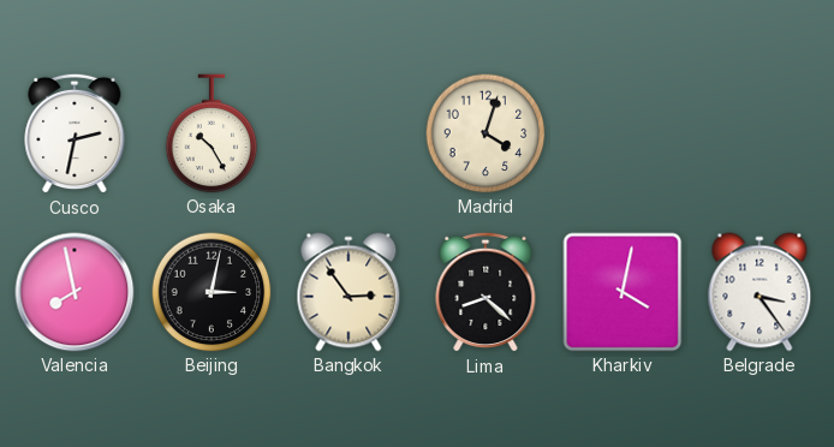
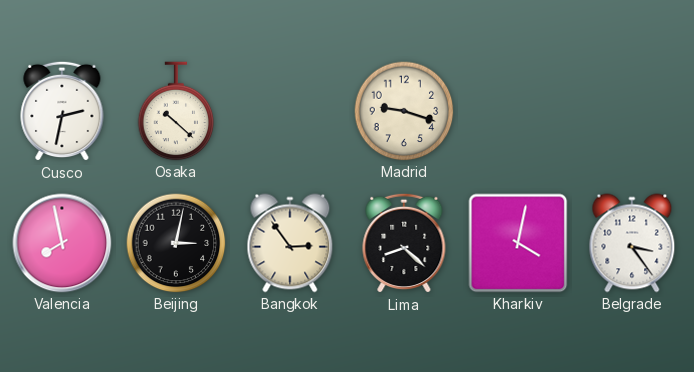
Osaka: 10:25 -> 10:22 (176, 111)
Madrid: 4:03 -> 9:18 (404, 111)
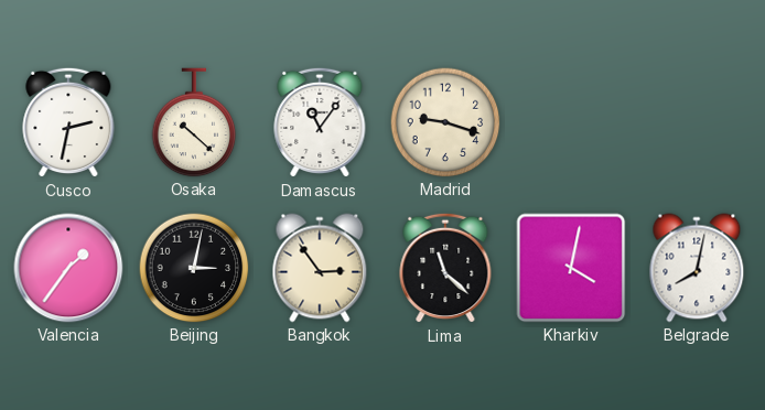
Damascus: none -> 11:06 (320, 122)
Valencia: 7:58 -> 1:36 (68, 268)
Lima: 8:22 -> 11:22 (445, 268)
Belgrade: 3:24 -> 8:02 (697, 268)
